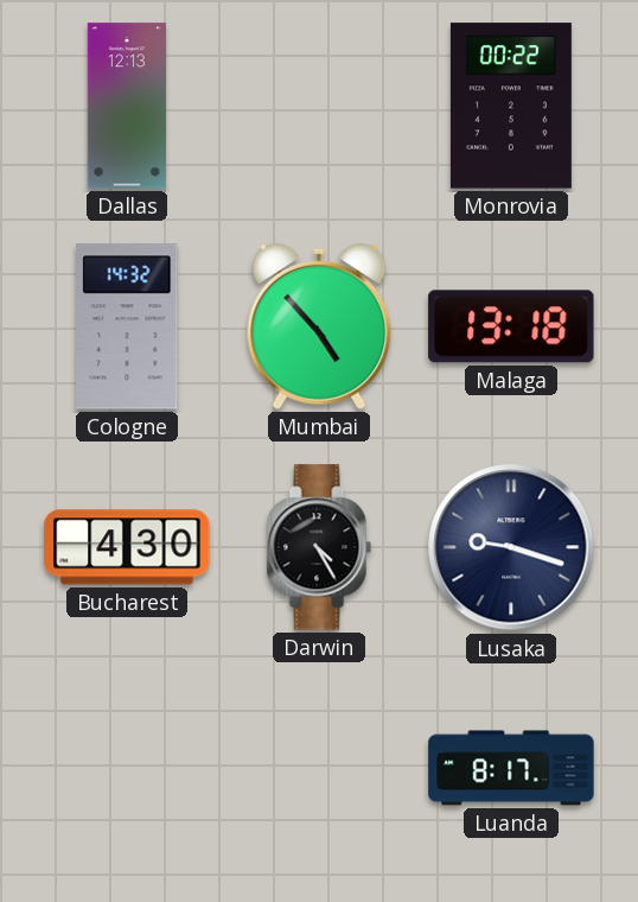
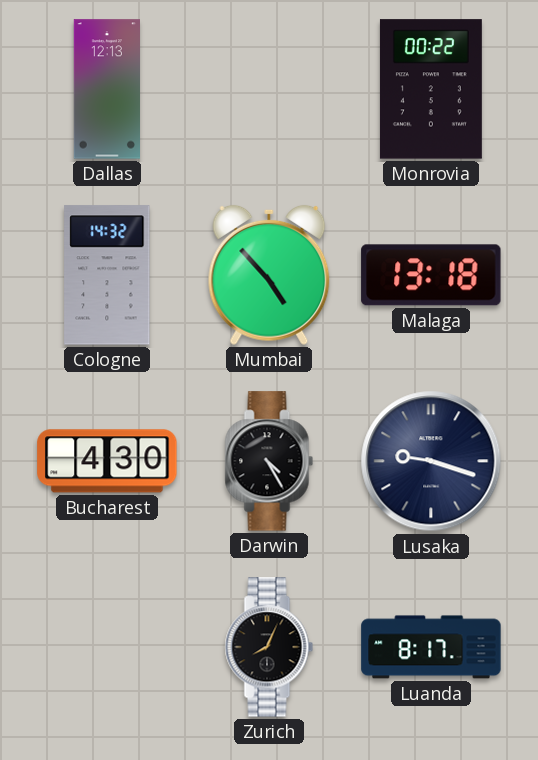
Zurich: none -> 8:04 (269, 647)
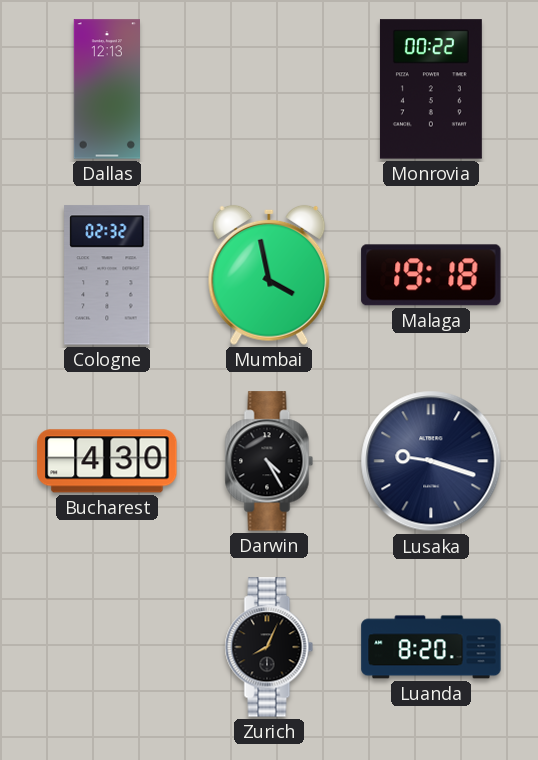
Cologne: 14:32 -> 02:32 (107, 275)
Mumbai: 4:53 -> 3:58 (269, 275)
Malaga: 13:18 -> 19:18 (431, 275)
Luanda: 8:17 -> 8:20 (431, 647)
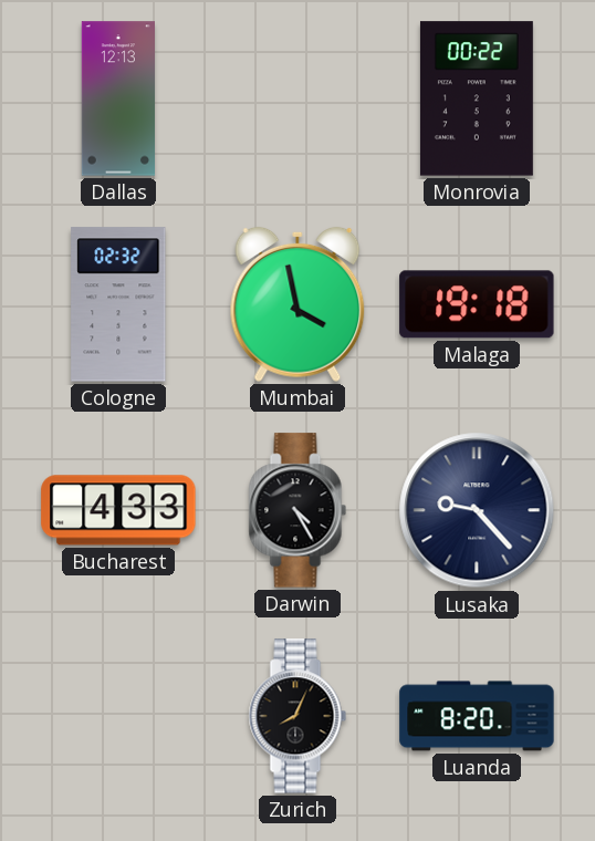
Bucharest: 4:30 -> 4:33 (118, 510)
Lusaka: 9:18 -> 9:23 (477, 510)
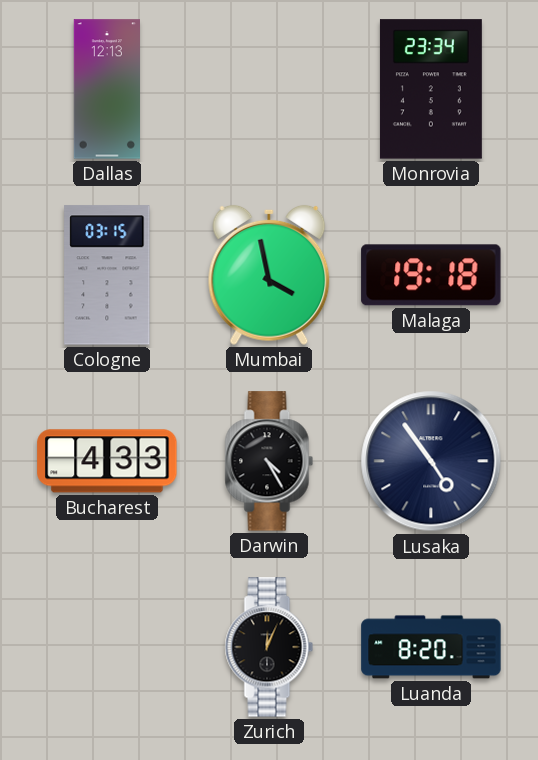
Monrovia: 00:22 -> 23:34 (431, 89)
Cologne: 02:32 -> 03:15 (107, 275)
Lusaka: 9:23 -> 4:54 (431, 461)
Zurich: 8:04 -> 12:04 (269, 647)
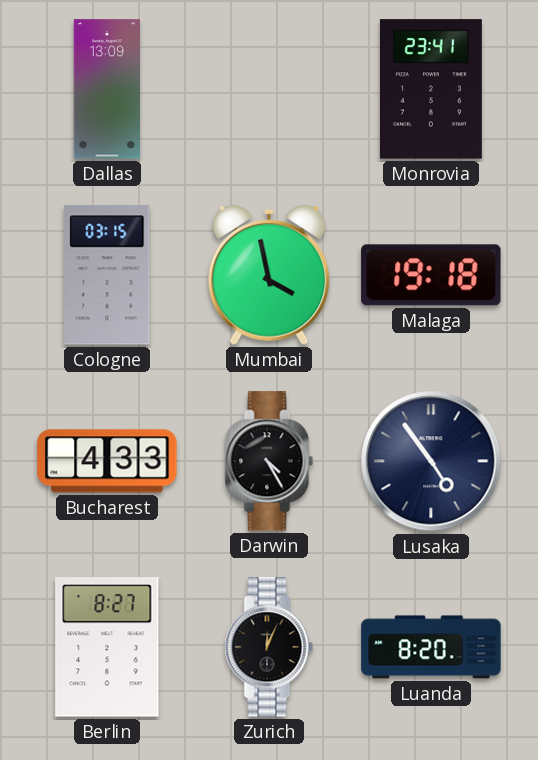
Dallas: 12:13 -> 13:09 (106, 89)
Monrovia: 23:34 -> 23:41 (431, 89)
Berlin: none -> 8:27 (107, 647)
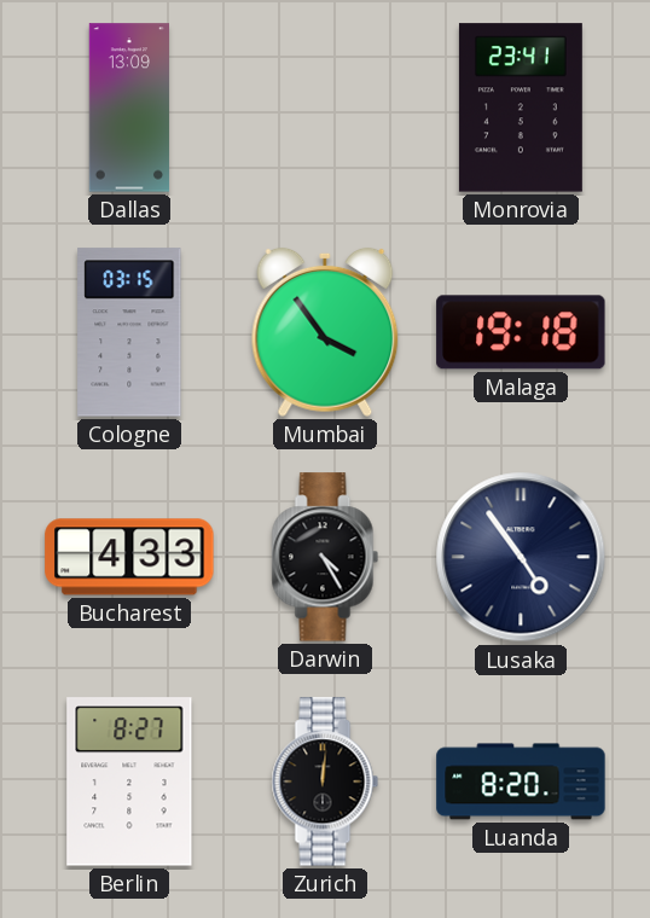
Mumbai: 3:58 -> 3:54 (325, 332)
Zurich: 12:04 -> 12:01 (325, 782)
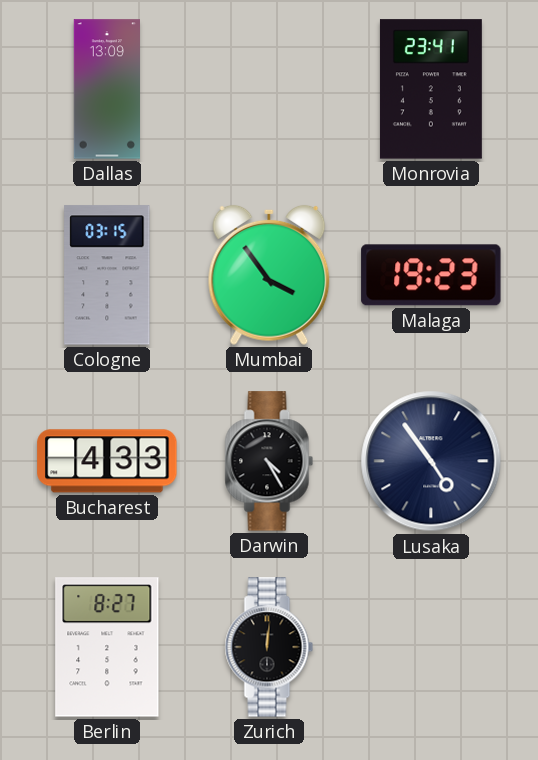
Malaga: 19:18 -> 19:23 (431, 275)
Luanda: 8:20 -> none (521, 782)
